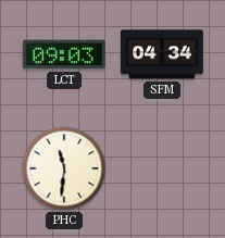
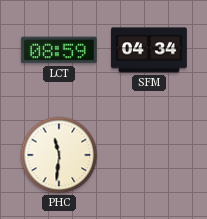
LCT: 09:03 -> 08:59 (59, 50)
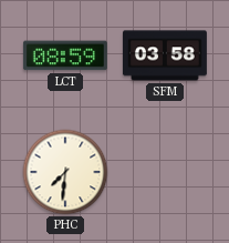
SFM: 04:34 -> 03:58 (165, 55)
PHC: 11:31 -> 7:31 (65, 172)
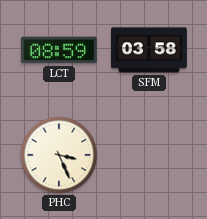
PHC: 7:31 -> 3:26 (59, 155)
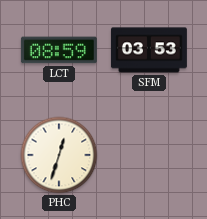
SFM: 03:58 -> 03:53 (149, 50)
PHC: 3:26 -> 12:33 (59, 155)
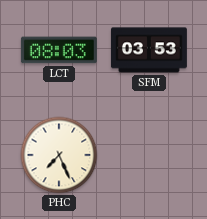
LCT: 08:59 -> 08:03 (59, 50)
PHC: 12:33 -> 7:26 (59, 155)
